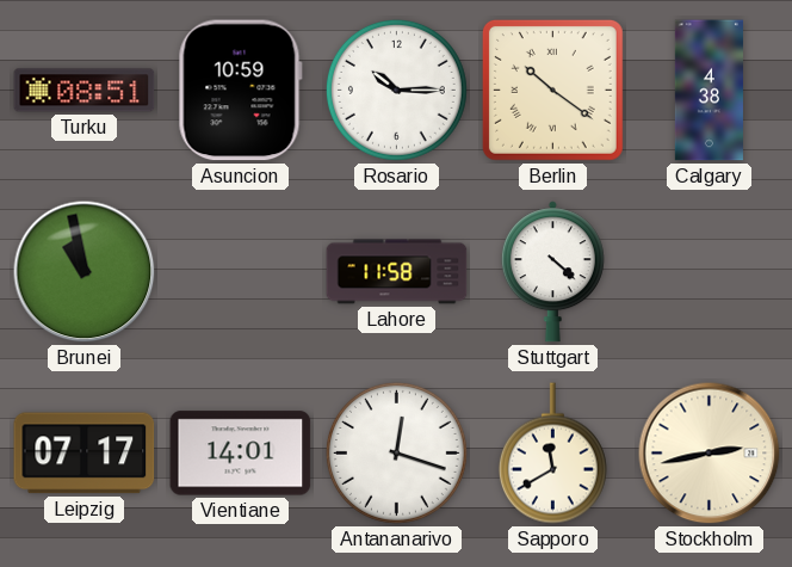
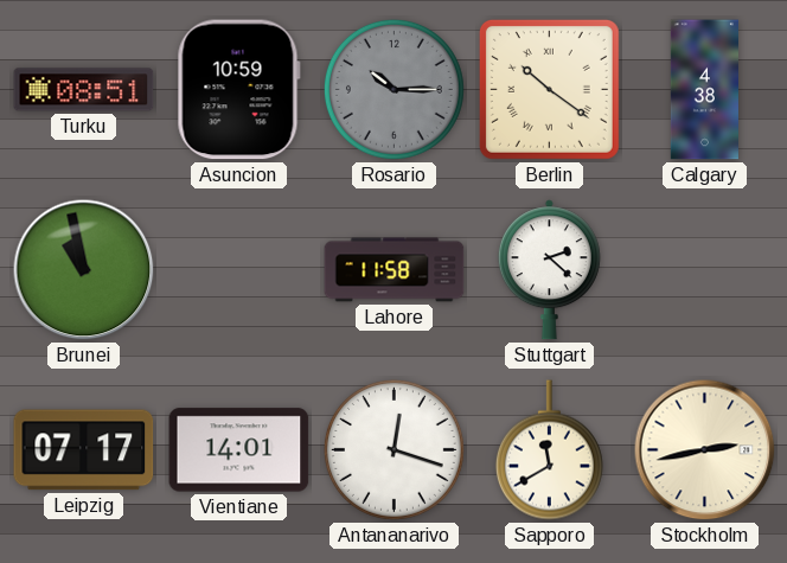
Rosario dial: white -> grey (393, 89)
Stuttgart: 4:22 -> 2:22 (549, 270)
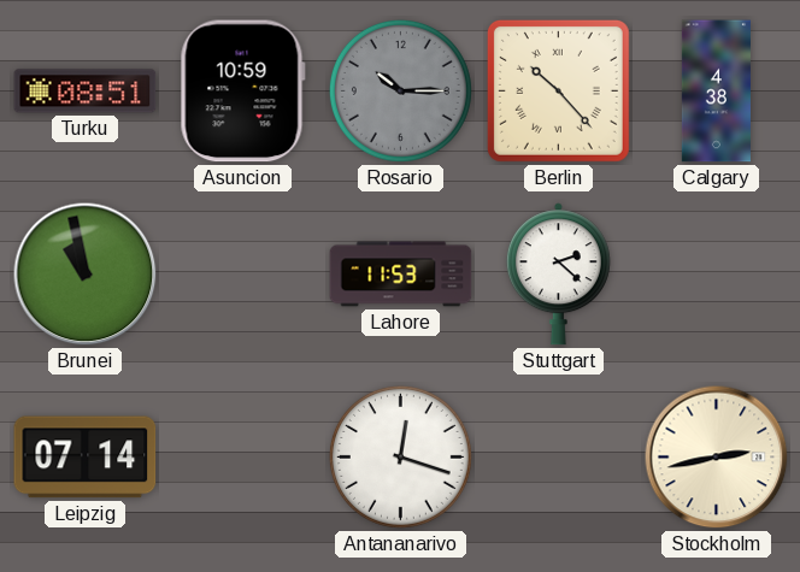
Berlin: 10:21 -> 10:23 (558, 90)
Lahore: 11:58 -> 11:53 (401, 275)
Leipzig: 07:17 -> 07:14 (86, 458)
Vientiane: 14:01 -> none (239, 450)
Sapporo: 11:40 -> none (549, 450)
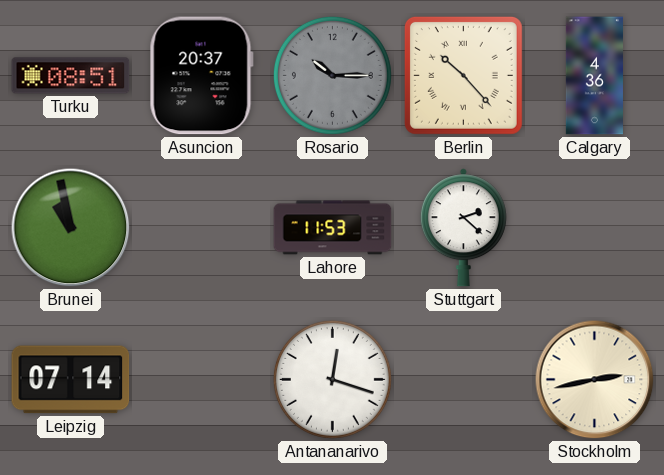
Asuncion: 10:59 -> 20:37 (201, 76)
Calgary: 4:38 -> 4:36 (594, 76)
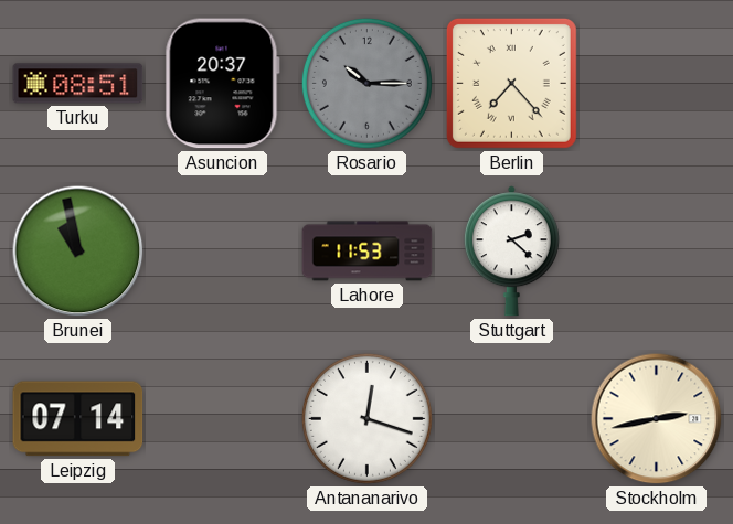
Berlin: 10:23 -> 7:23 (511, 83)
Calgary: 4:36 -> none (594, 76)
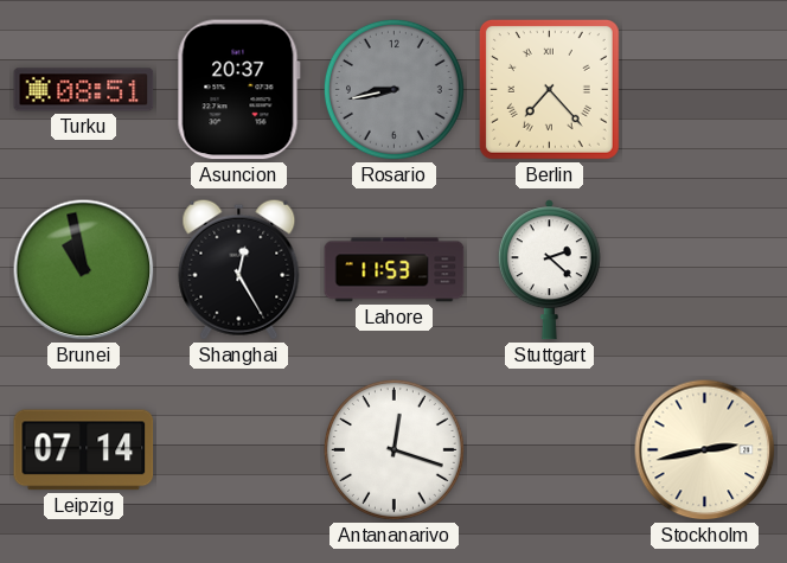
Rosario: 10:15 -> 8:43 (393, 89)
Shanghai: none -> 12:25 (239, 269)
